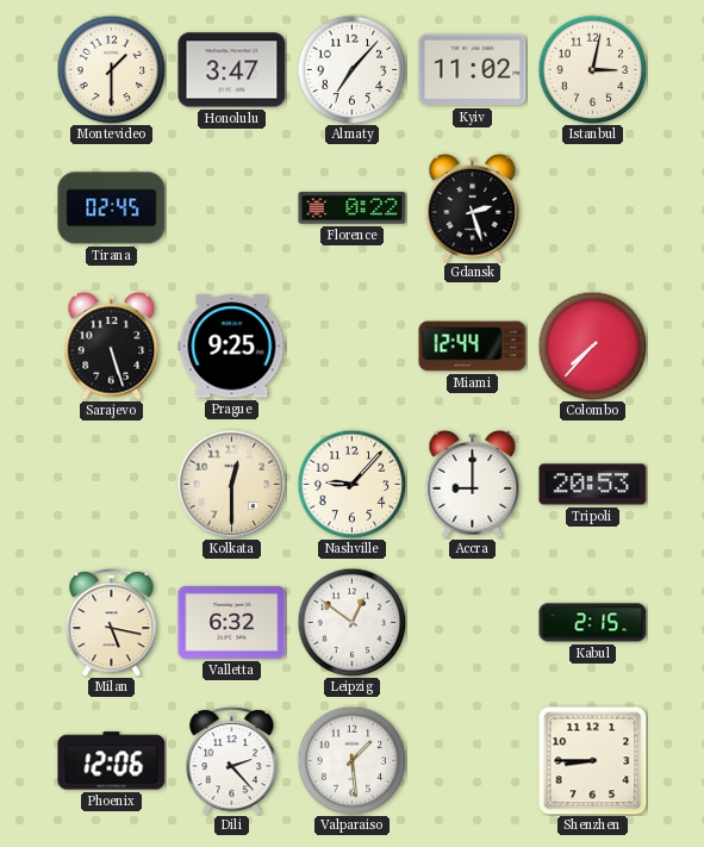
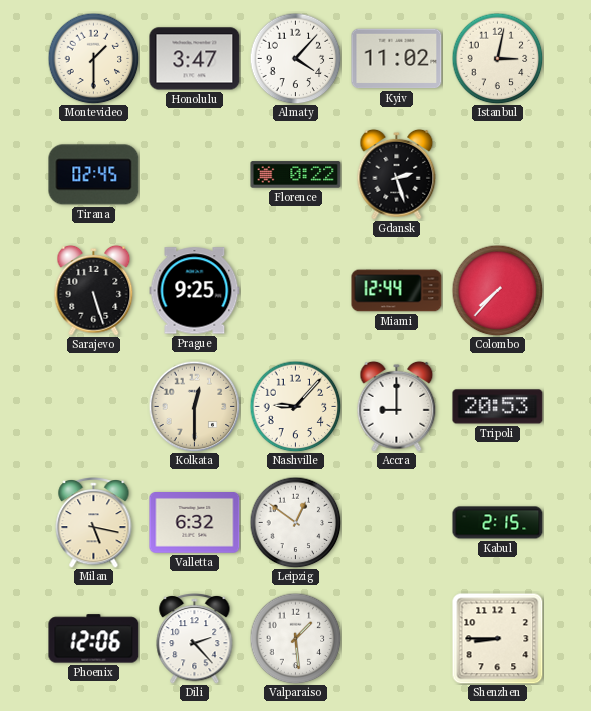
Almaty: 7:07 -> 4:07 (295, 58)
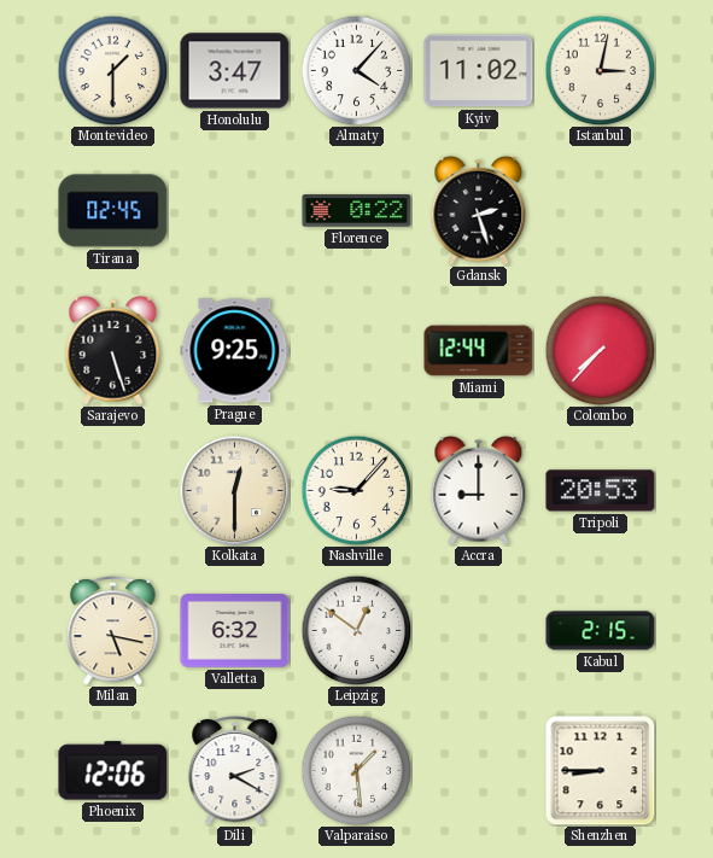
Dili: 2:23 -> 2:20 (235, 771)
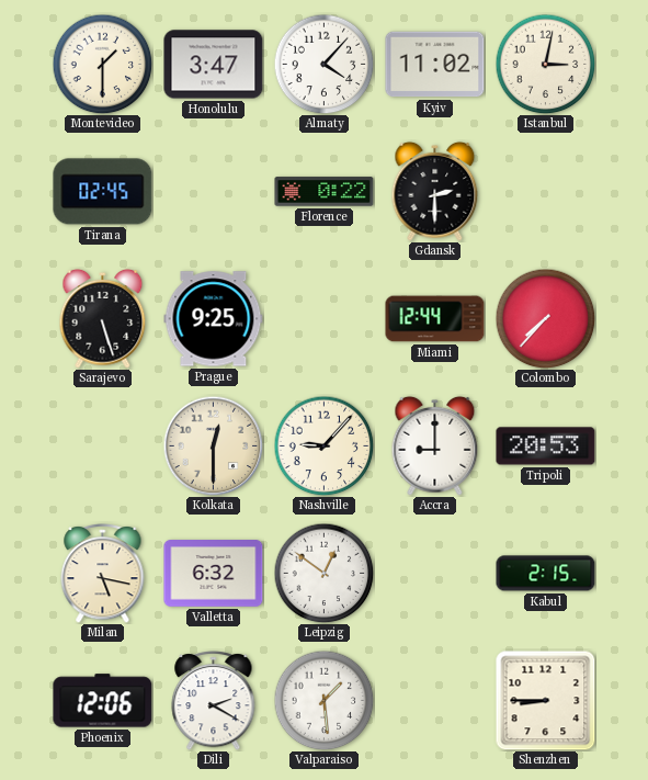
Gdansk: 2:27 -> 2:30 (435, 191)
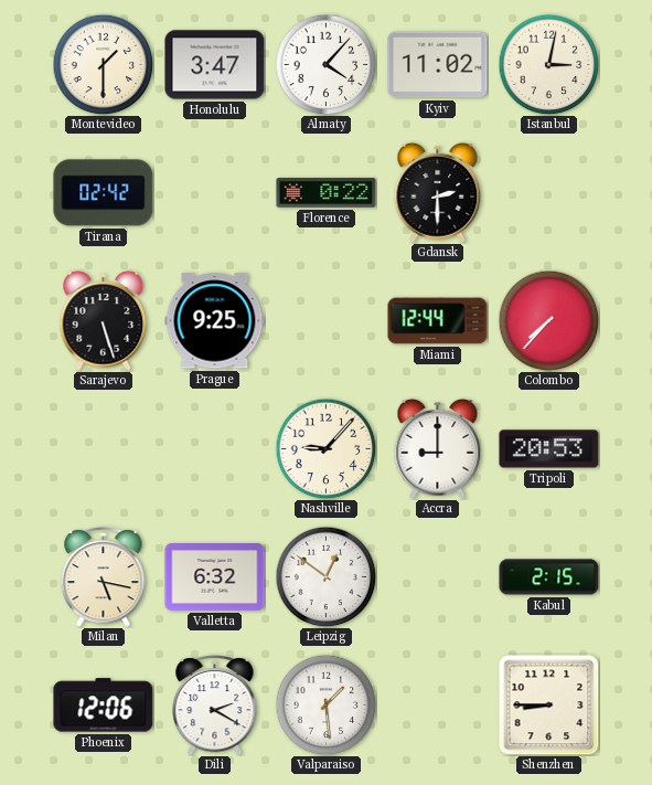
Tirana: 02:45 -> 02:42 (104, 193)
Kolkata: 12:30 -> none (213, 445)
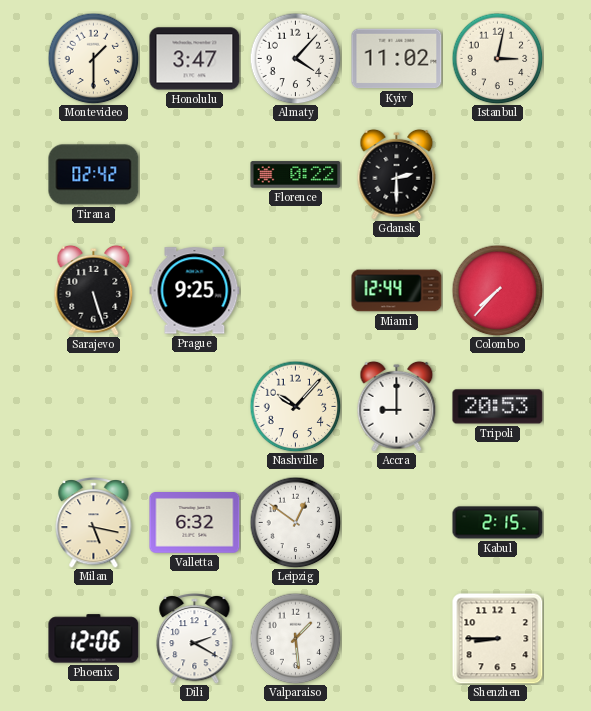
Nashville: 9:07 -> 10:07 (295, 406)
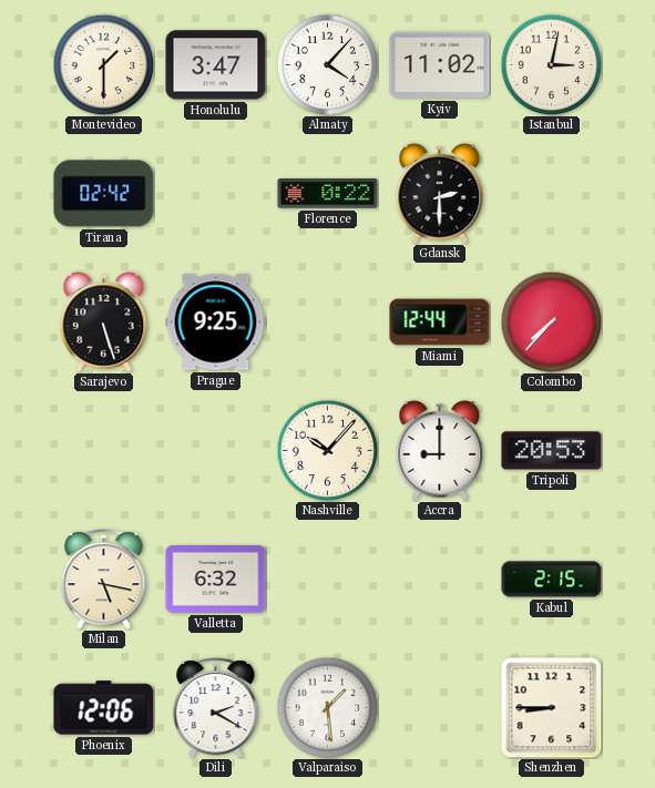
Leipzig: 12:51 -> none (295, 522)
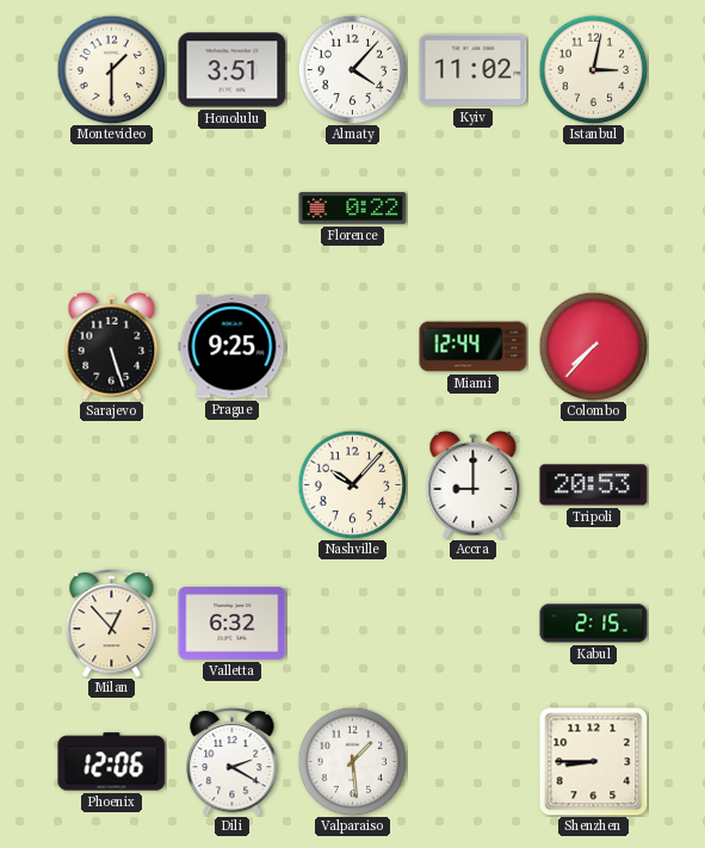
Honolulu: 3:47 -> 3:51 (233, 70)
Tirana: 02:42 -> none (104, 194)
Gdansk: 2:30 -> none (440, 193)
Milan: 5:17 -> 12:53 (112, 624)
